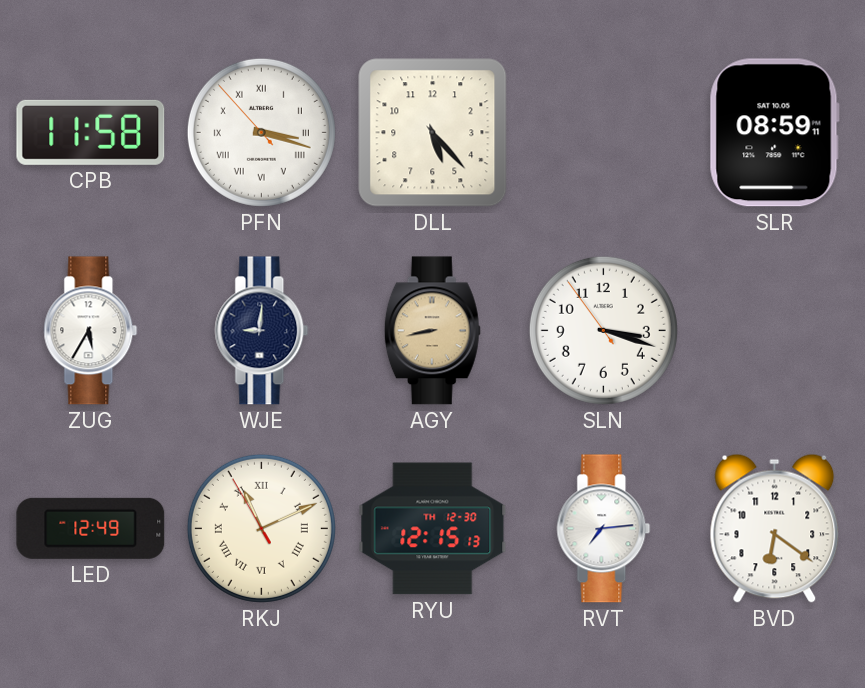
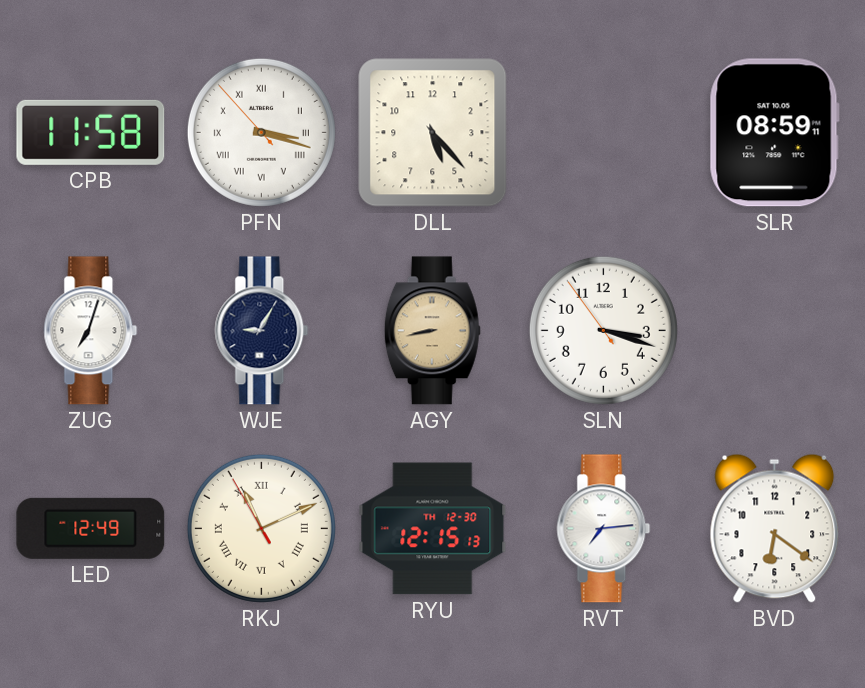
ZUG: 5:35 -> 7:03 (91, 331)
WJE: 9:01 -> 9:05 (262, 331)
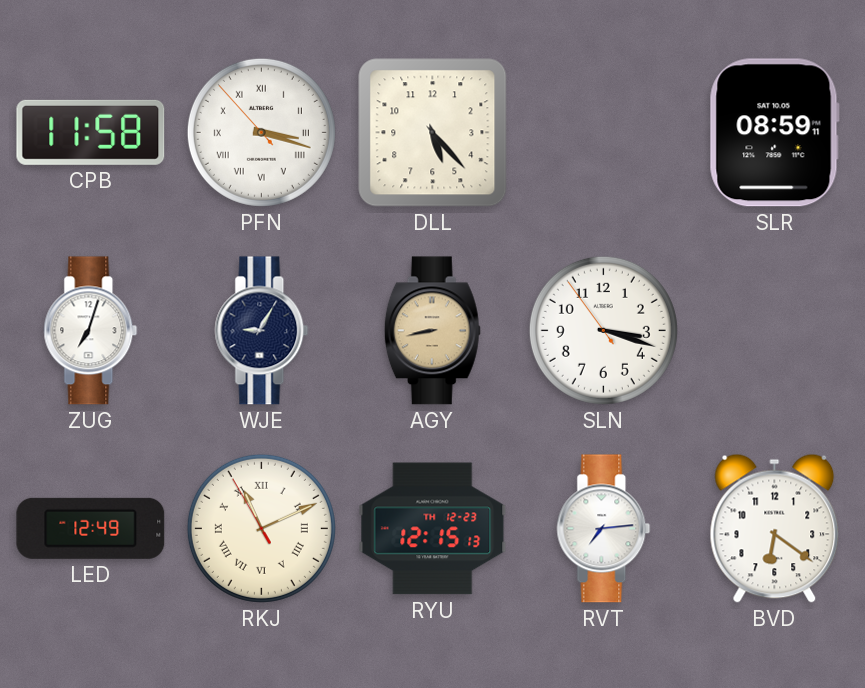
RYU date: TH 12-30 -> TH 12-23 (433, 529)
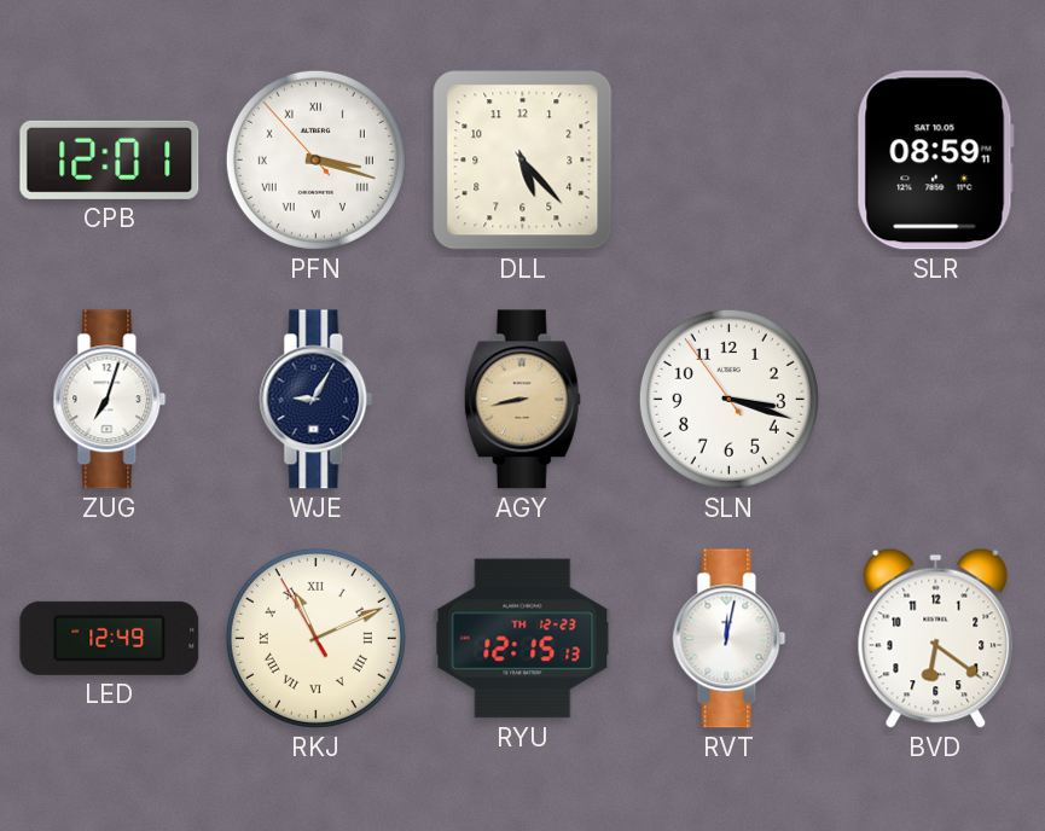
CPB: 11:58 -> 12:01 (110, 159)
RVT: 7:14 -> 12:02 (730, 639)
